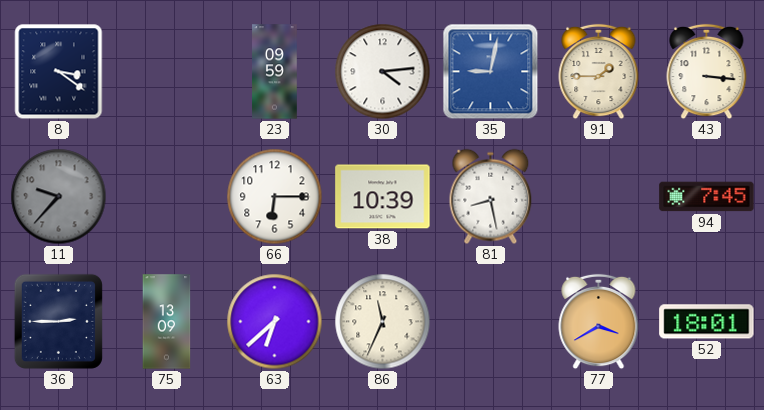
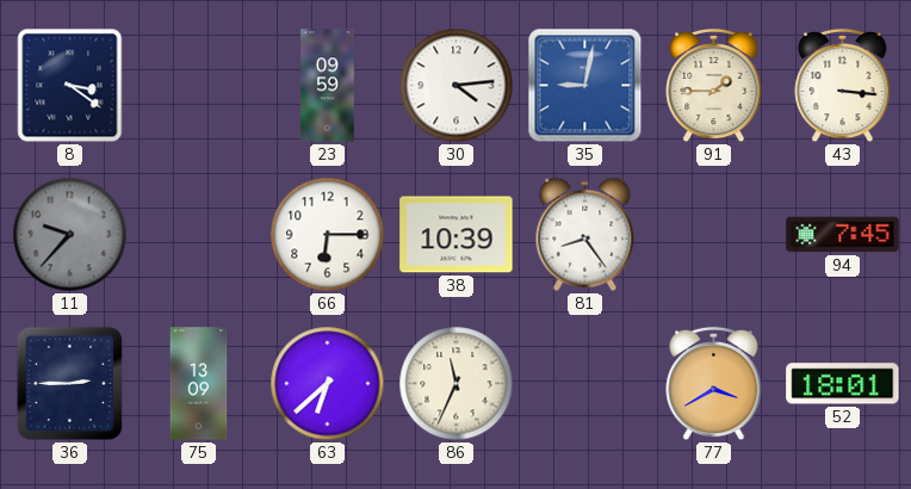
81: 8:28 -> 8:24 (585, 235)
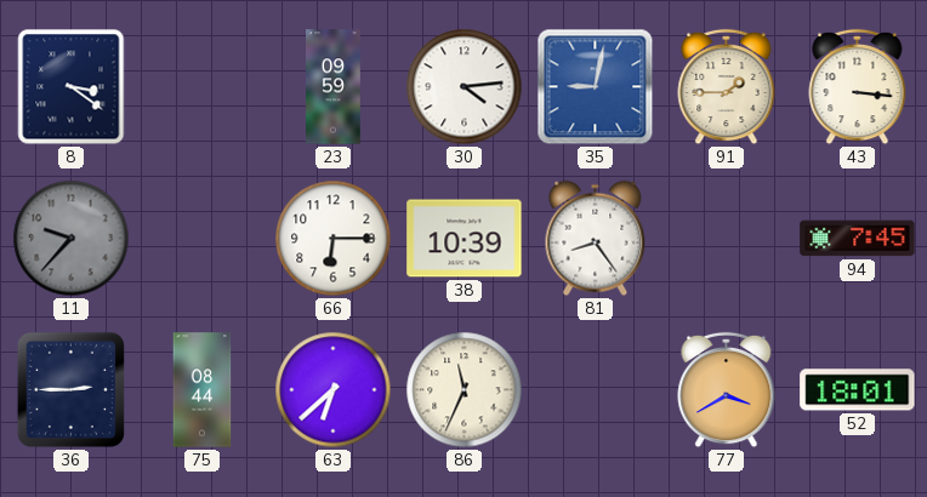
75: 13:09 -> 08:44 (203, 390)
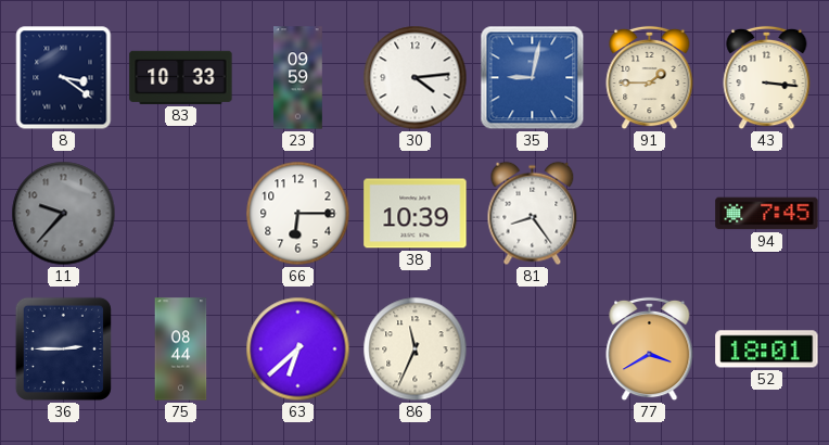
83: none -> 10:33 (181, 77)
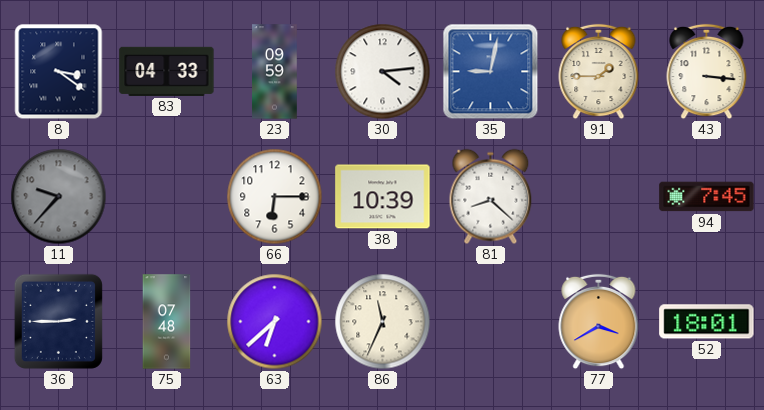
83: 10:33 -> 04:33 (167, 71)
81: 8:24 -> 8:22 (491, 197)
75: 08:44 -> 07:48 (167, 322)
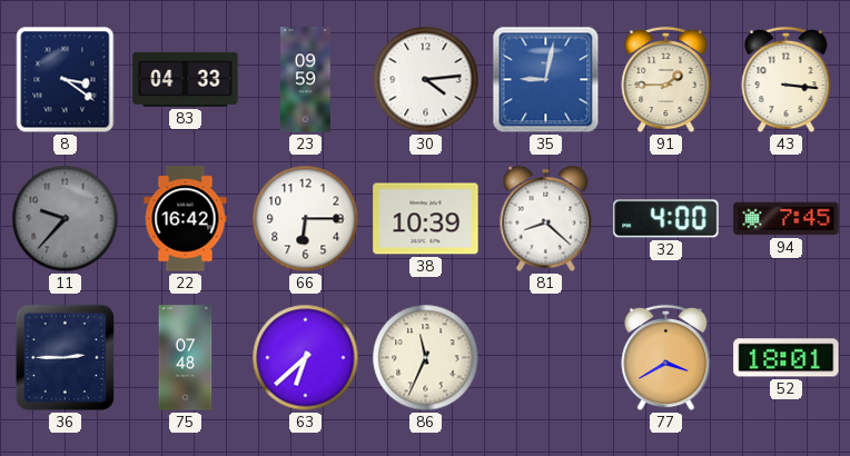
22: none -> 16:42 (186, 219)
32: none -> 4:00 (666, 219)
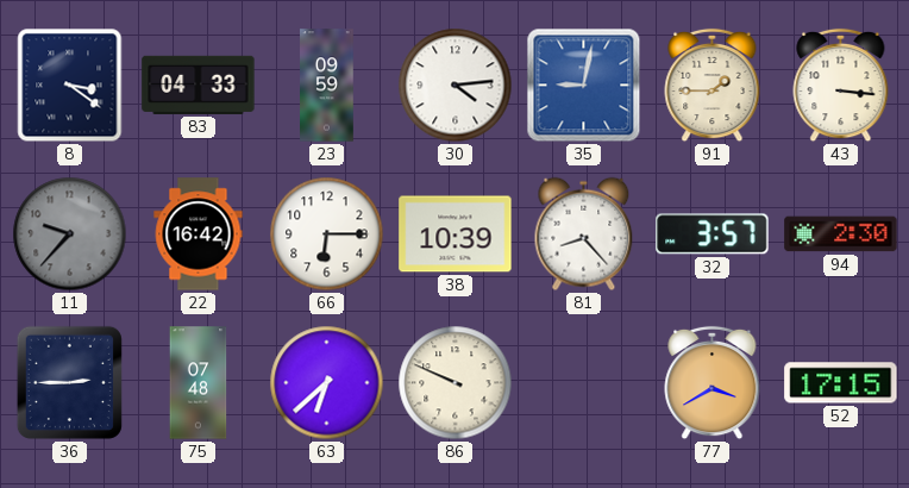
81: 8:22 -> 8:23 (584, 234)
32: 4:00 -> 3:57 (713, 234)
94: 7:45 -> 2:30 (841, 234)
86: 11:34 -> 9:49 (456, 383)
52: 18:01 -> 17:15 (841, 383)
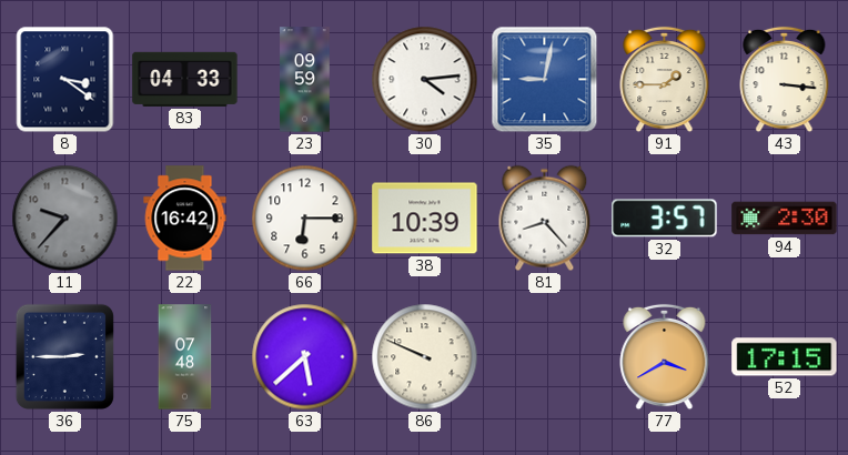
63: 6:38 -> 5:38 (305, 357)
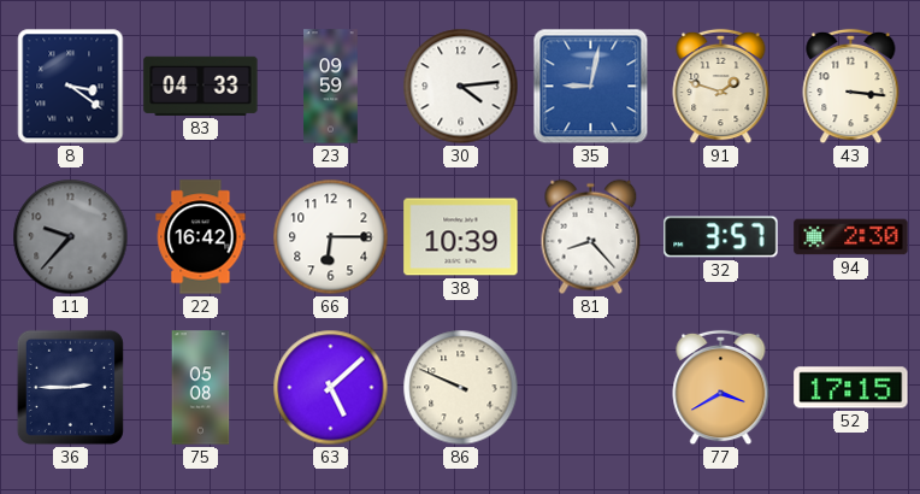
91: 1:45 -> 1:48 (721, 87)
75: 07:48 -> 05:08 (201, 388)
63: 5:38 -> 5:08 (331, 388)
